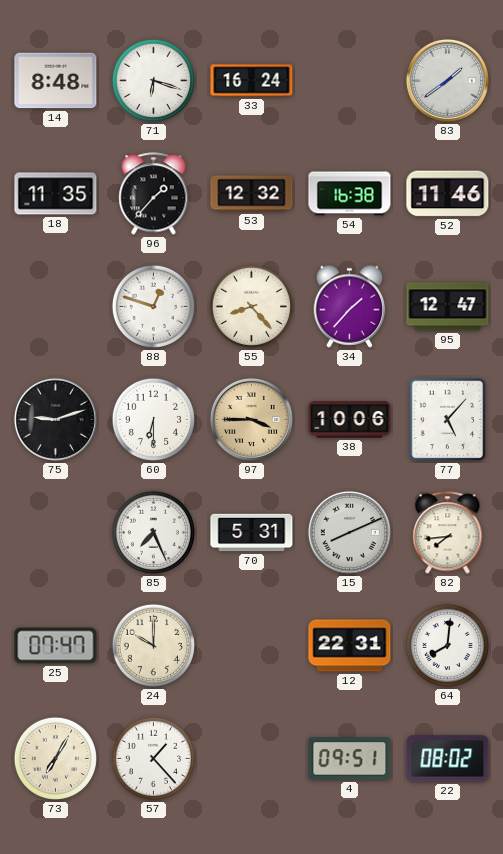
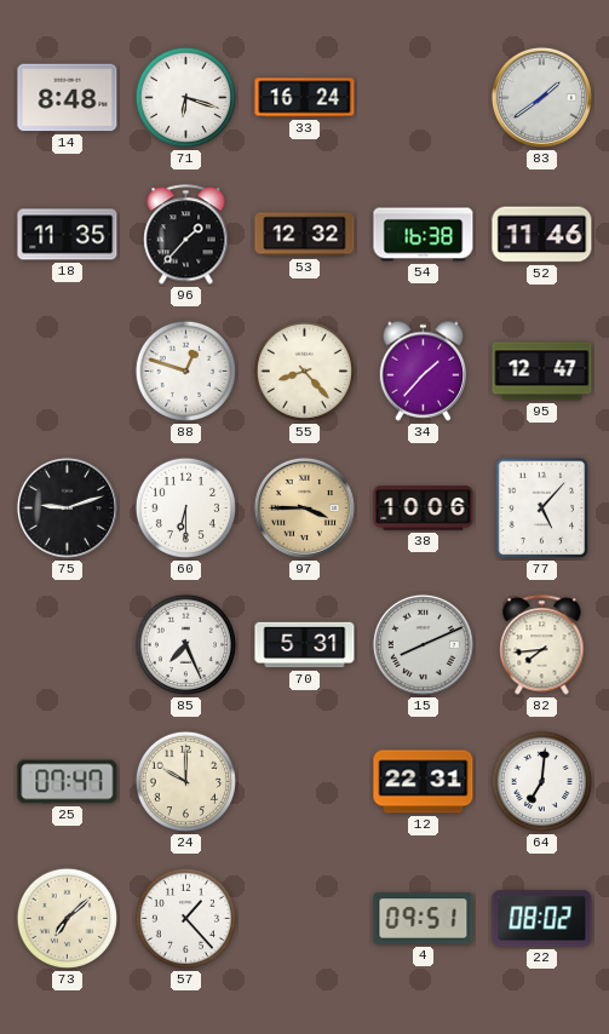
64: 8:01 -> 7:01 (541, 781)
73: 7:05 -> 7:08 (67, 918)
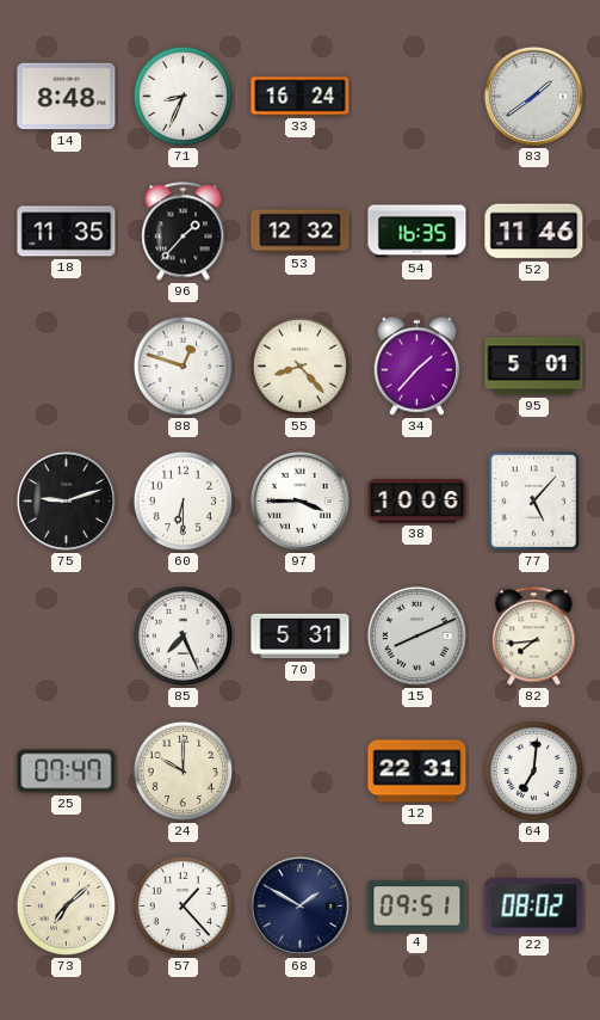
71: 6:18 -> 8:34 (183, 96)
54: 16:38 -> 16:35 (417, 232)
95: 12:47 -> 5:01 (534, 367)
97 dial: champagne -> white (299, 500)
68: none -> 1:50 (299, 905)
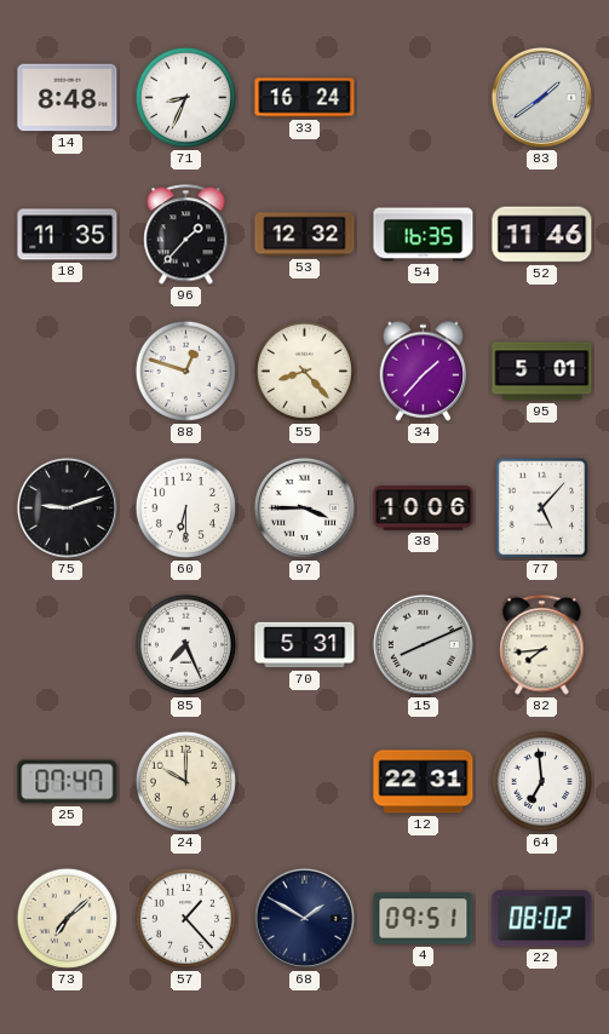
64: 7:01 -> 6:59 (541, 781)
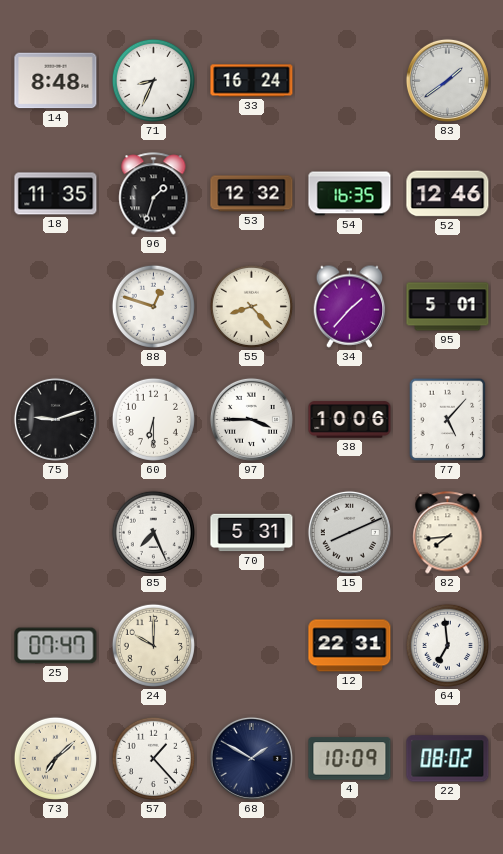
96: 1:37 -> 1:33 (154, 194)
52: 11:46 -> 12:46 (448, 194)
4: 09:51 -> 10:09 (350, 759)
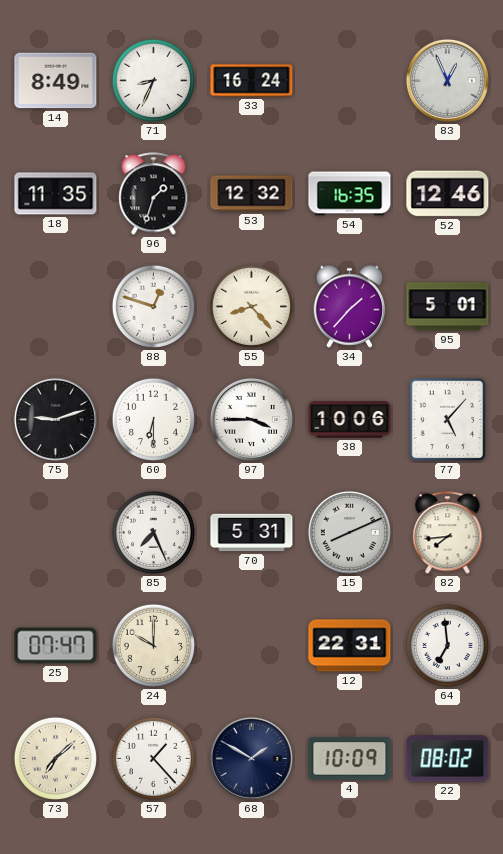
14: 8:48 -> 8:49 (56, 81)
83: 1:39 -> 12:56 (447, 80)
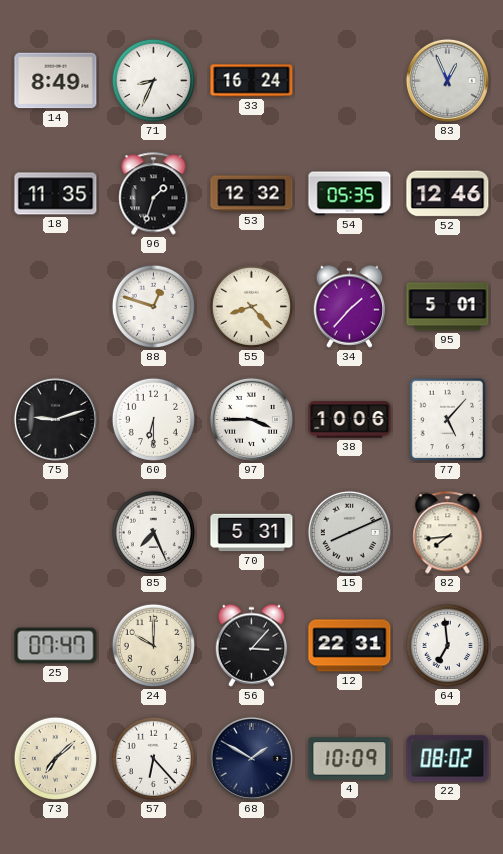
54: 16:35 -> 05:35 (350, 194)
56: none -> 3:07 (252, 645)
57: 1:23 -> 6:23 (153, 758)
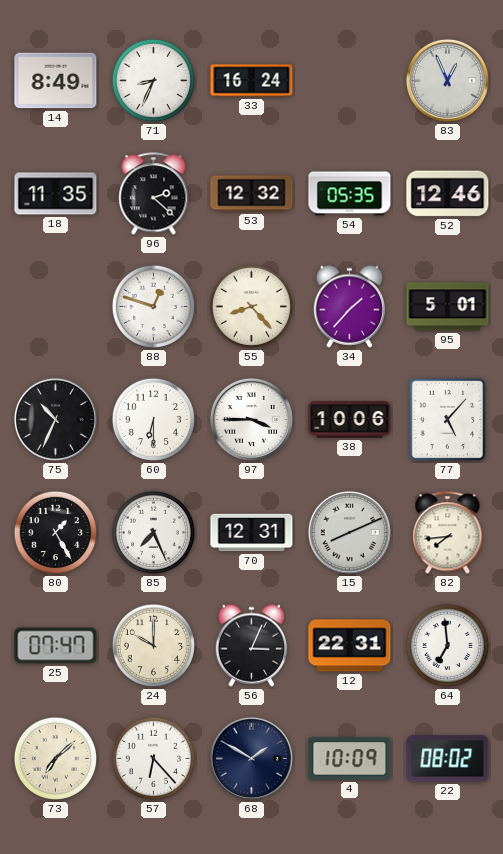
96: 1:33 -> 2:22 (154, 194)
75: 9:12 -> 10:34 (55, 419)
80: none -> 1:25 (55, 532)
70: 5:31 -> 12:31 (252, 533)
56: 3:07 -> 3:04 (252, 645)
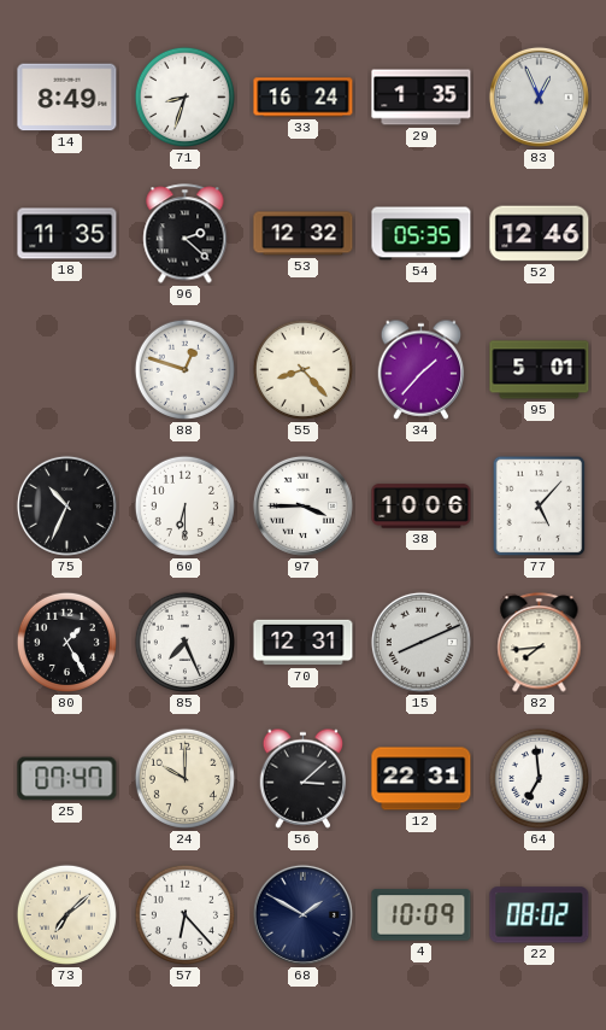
71: 8:34 -> 8:33 (184, 96)
29: none -> 1:35 (422, 98)
56: 3:04 -> 3:08 (304, 778)
